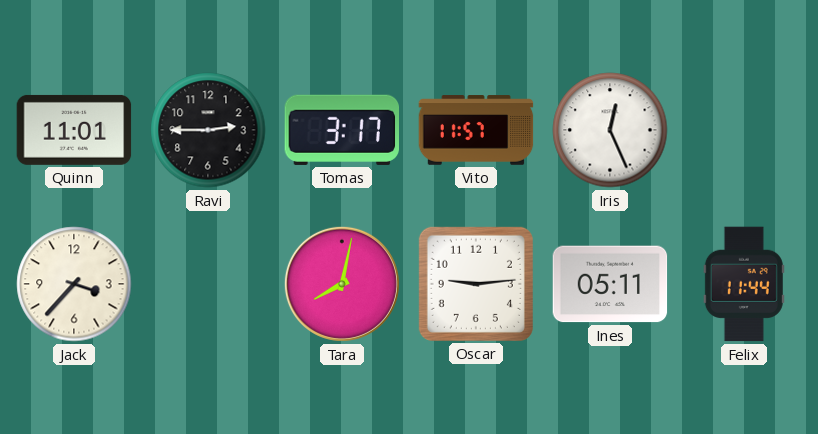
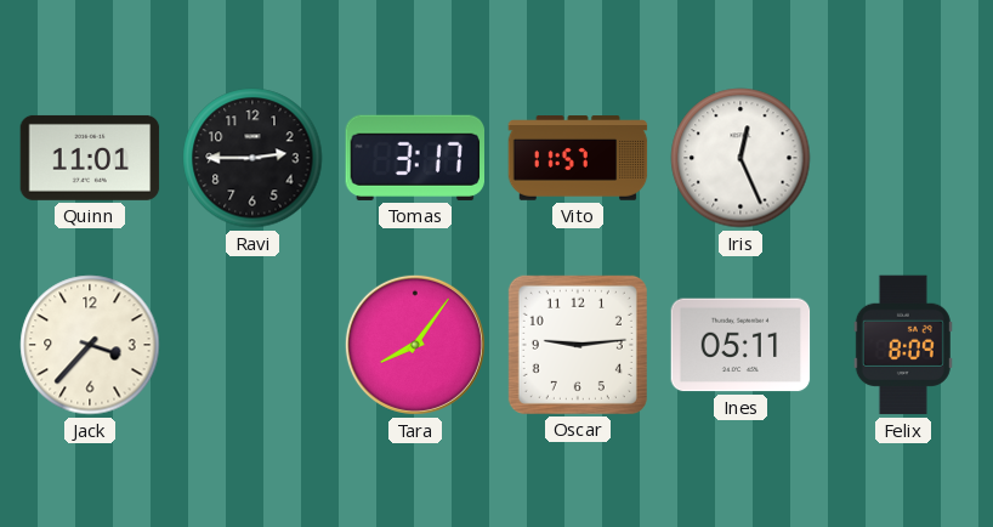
Tara: 8:02 -> 8:06 (415, 345)
Felix: 11:44 -> 8:09 (903, 345)
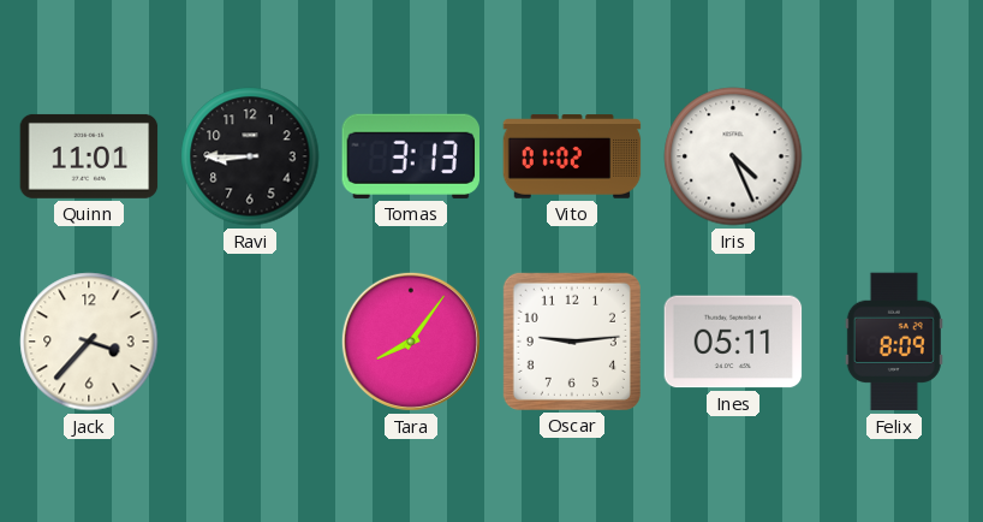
Ravi: 2:45 -> 8:45 (250, 156)
Tomas: 3:17 -> 3:13 (410, 156)
Vito: 11:57 -> 01:02 (572, 156)
Iris: 12:26 -> 4:26 (733, 156)
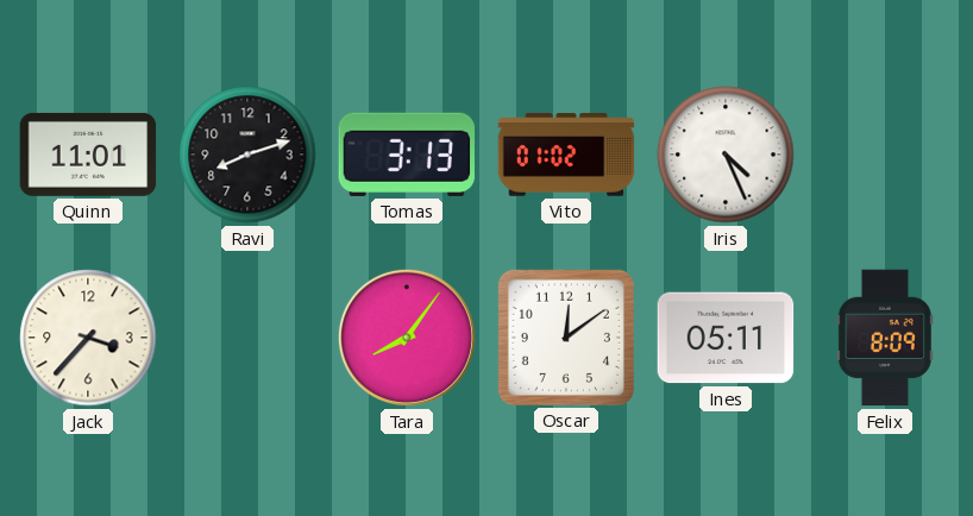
Ravi: 8:45 -> 8:12 (247, 155)
Oscar: 9:14 -> 12:09 (566, 338)
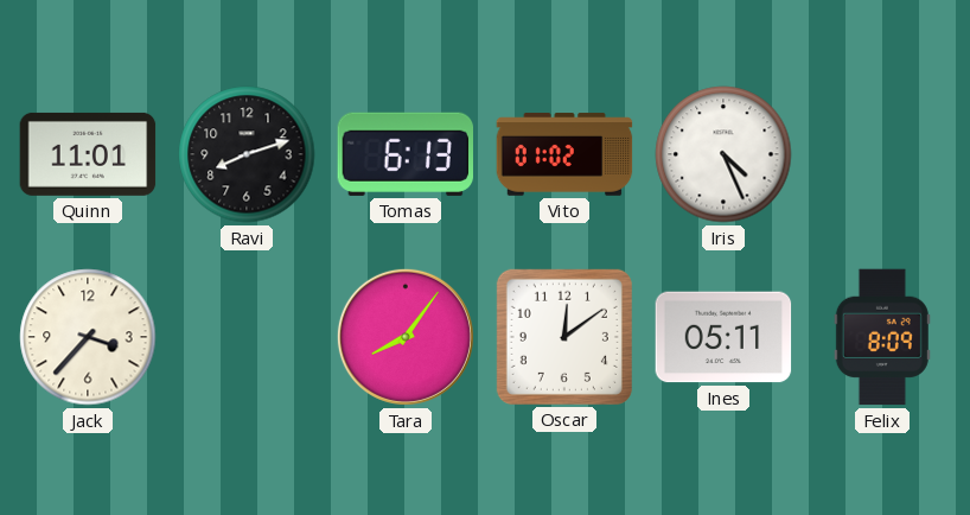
Tomas: 3:13 -> 6:13 (404, 154)
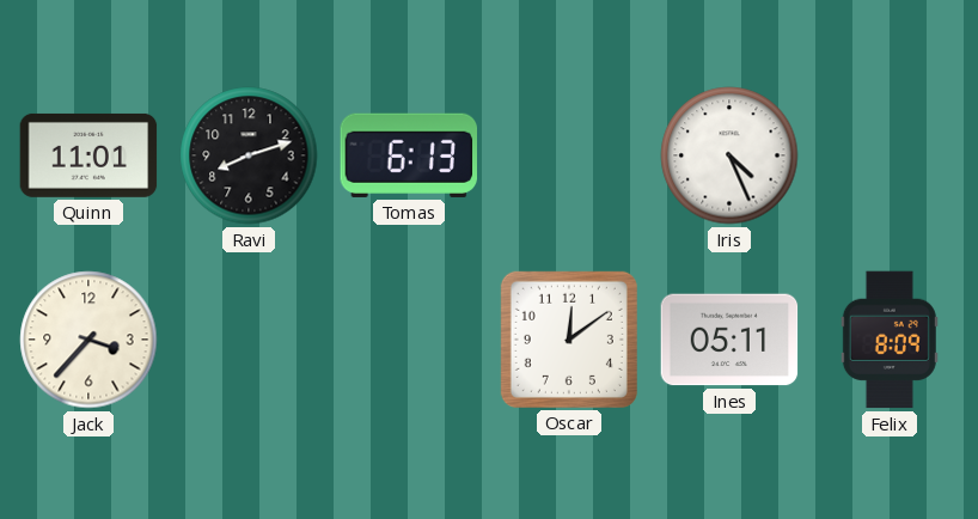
Vito: 01:02 -> none (564, 154)
Tara: 8:06 -> none (406, 337)
